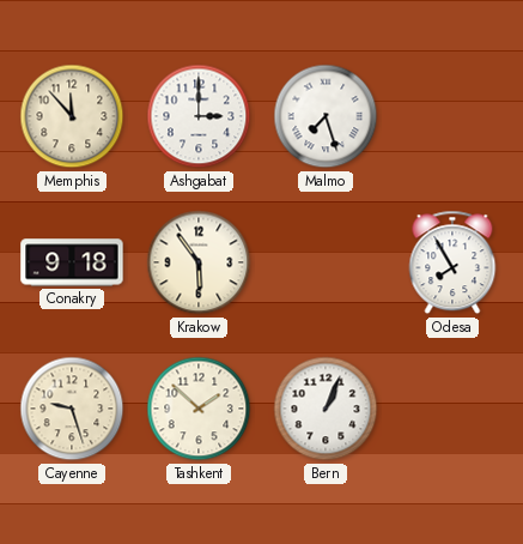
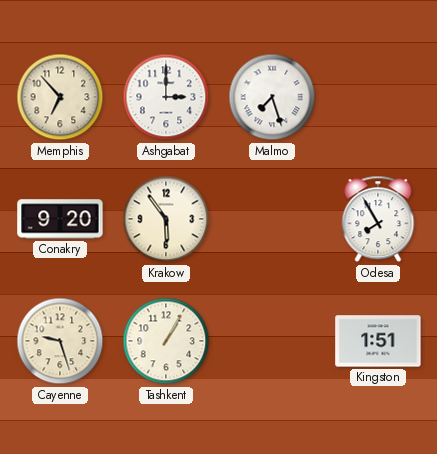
Memphis: 11:53 -> 6:53 (60, 97)
Conakry: 9:18 -> 9:20 (60, 219)
Tashkent: 1:52 -> 1:05 (166, 341)
Bern: 1:04 -> none (326, 409)
Kingston: none -> 1:51 (378, 341)
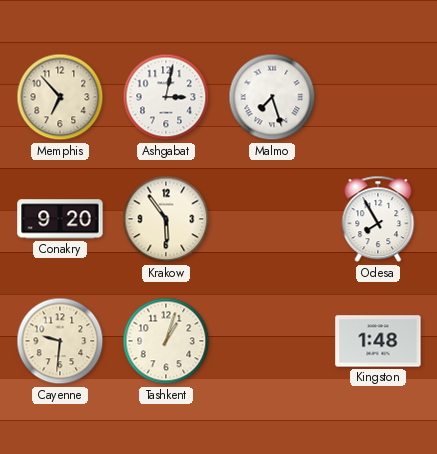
Ashgabat: 3:00 -> 3:02 (166, 97)
Cayenne: 9:27 -> 9:31 (60, 341)
Tashkent: 1:05 -> 1:03 (166, 341)
Kingston: 1:51 -> 1:48 (378, 341)
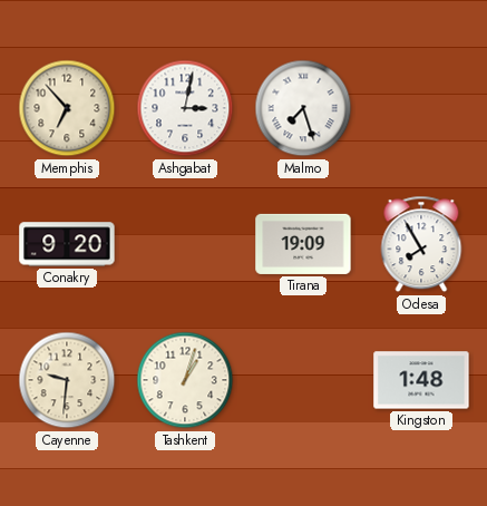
Krakow: 5:54 -> none (166, 219)
Tirana: none -> 19:09 (303, 244)
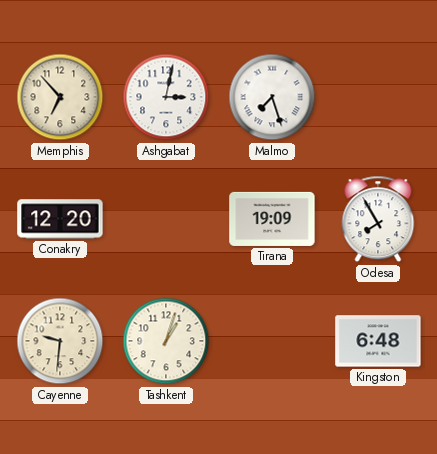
Conakry: 9:20 -> 12:20 (60, 219)
Kingston: 1:48 -> 6:48 (378, 341)
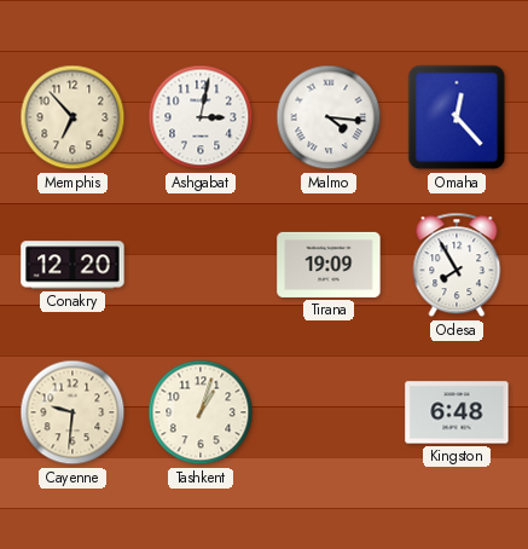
Malmo: 7:27 -> 4:16 (329, 117)
Omaha: none -> 12:23 (457, 117)
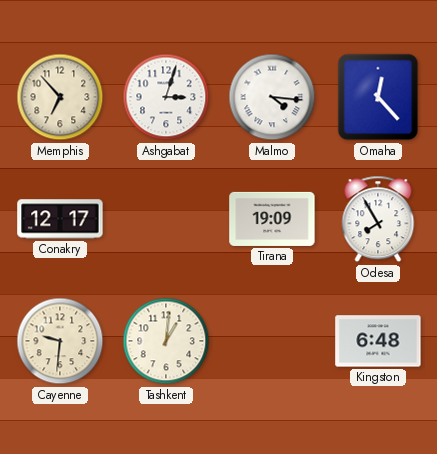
Ashgabat: 3:02 -> 3:03 (166, 97)
Conakry: 12:20 -> 12:17 (60, 219)
Tashkent: 1:03 -> 1:01 (166, 341)
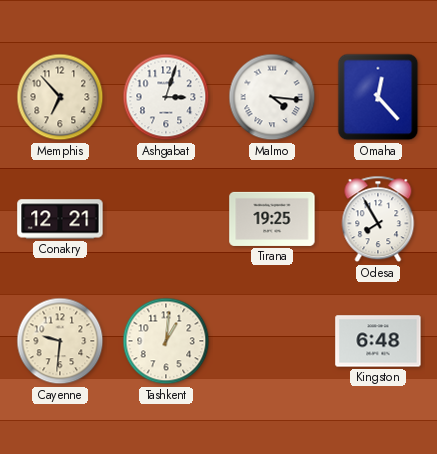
Conakry: 12:17 -> 12:21 (60, 219)
Tirana: 19:09 -> 19:25 (272, 219)
